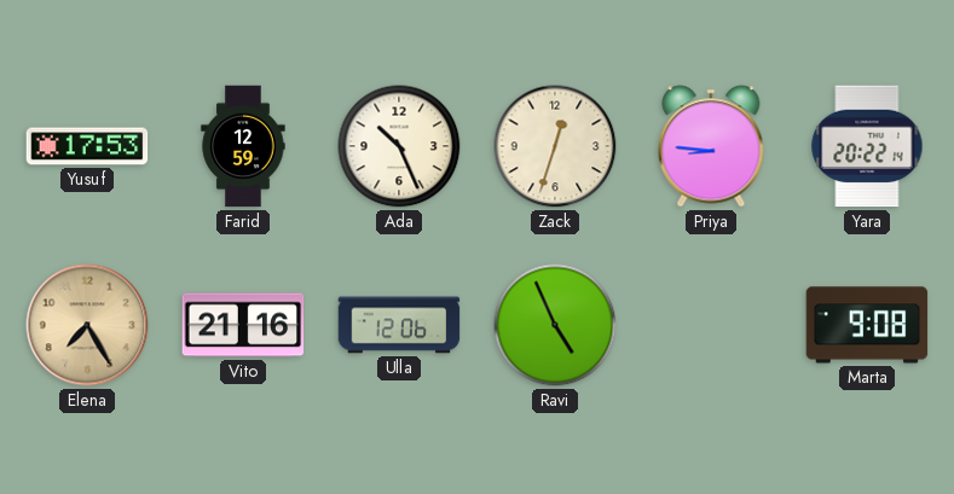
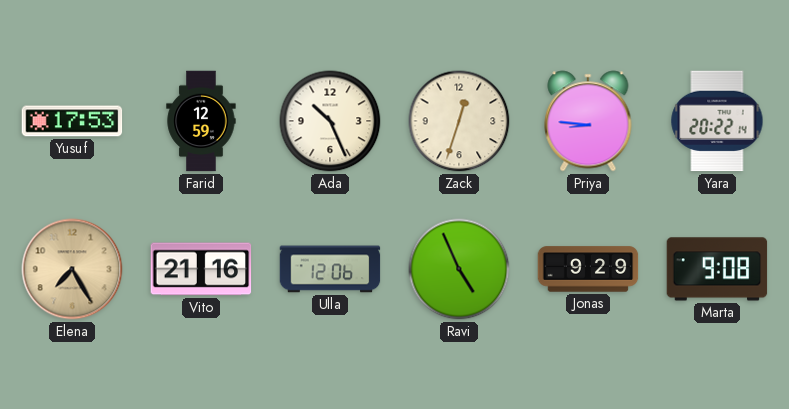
Jonas: none -> 9:29 (588, 269)
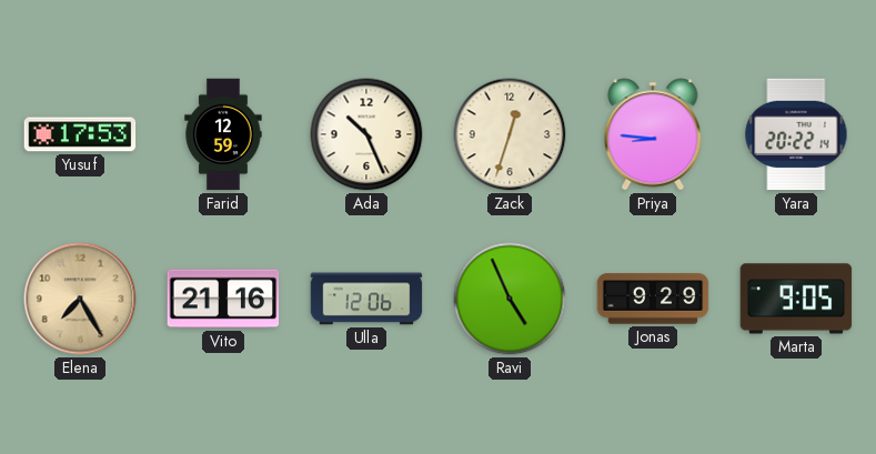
Marta: 9:08 -> 9:05 (796, 299)
